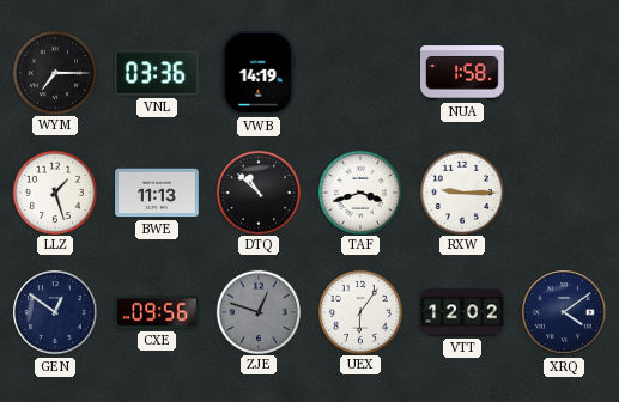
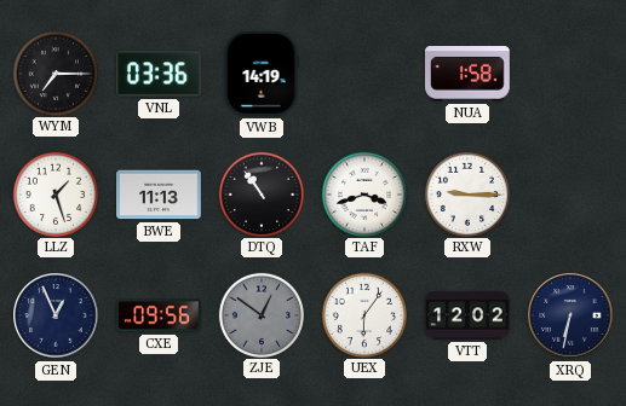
DTQ: 10:52 -> 10:54 (260, 193)
GEN: 12:51 -> 12:56 (56, 315)
ZJE: 12:48 -> 12:51 (260, 314)
XRQ: 4:09 -> 6:32 (570, 315)
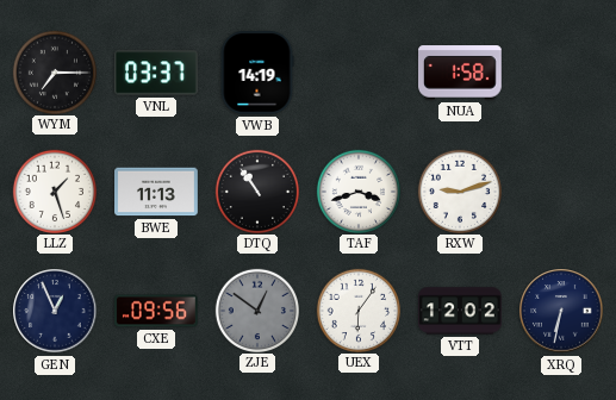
VNL: 03:36 -> 03:37 (156, 73)
RXW: 9:15 -> 9:12 (459, 190)
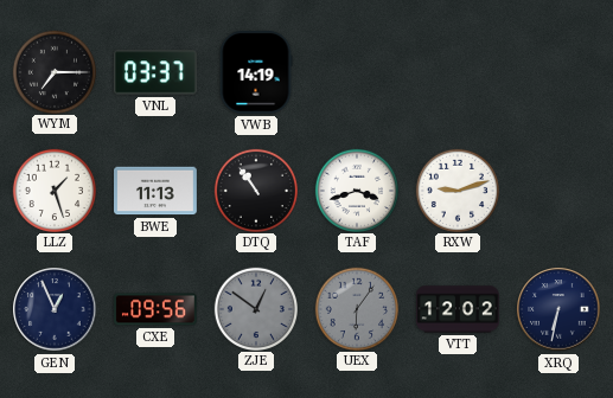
NUA: 1:58 -> none (461, 73)
UEX dial: white -> grey (356, 308)
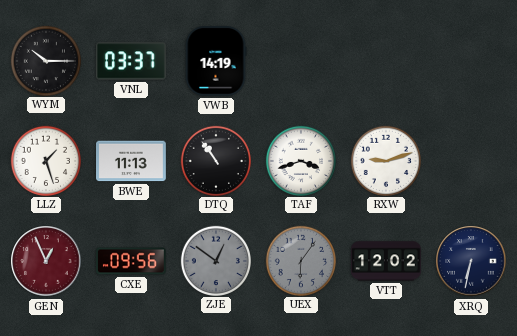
WYM: 7:15 -> 10:15 (45, 60)
GEN dial: navy -> burgundy (46, 261)
